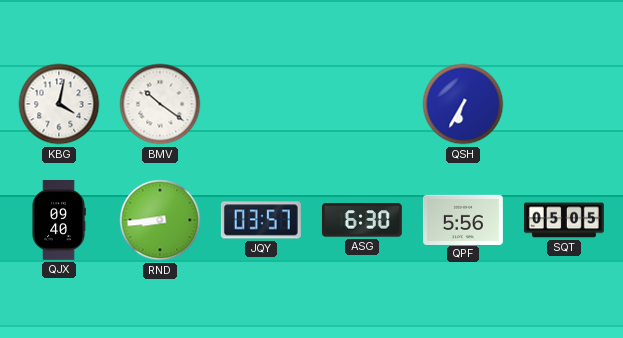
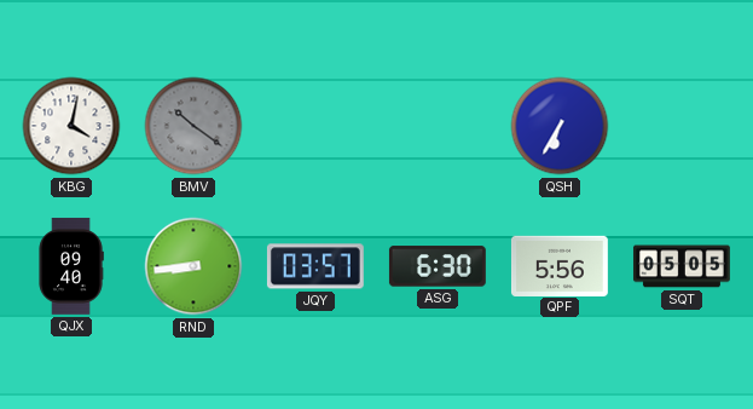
BMV dial: white -> grey (193, 126)
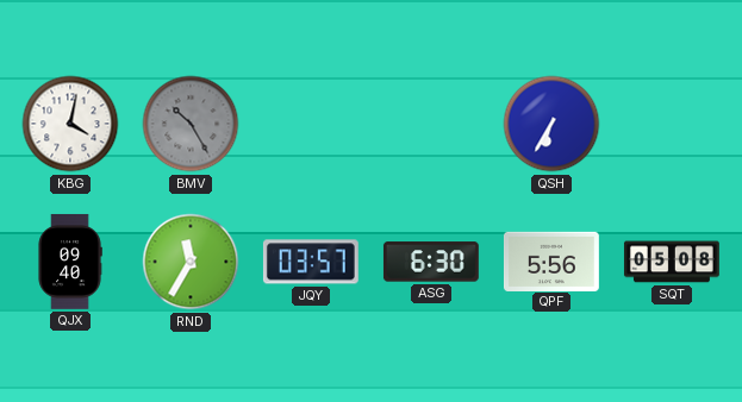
BMV: 10:21 -> 10:25 (191, 124)
RND: 8:44 -> 11:35 (191, 262)
SQT: 05:05 -> 05:08 (672, 262)
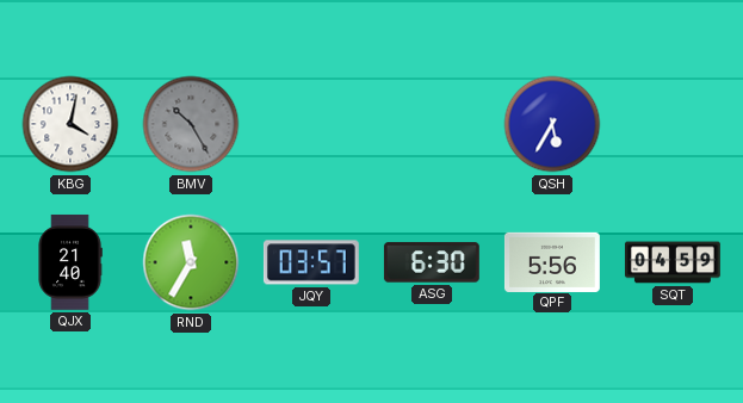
QSH: 6:35 -> 5:35 (552, 124)
QJX: 09:40 -> 21:40 (70, 262)
SQT: 05:08 -> 04:59 (673, 262)
